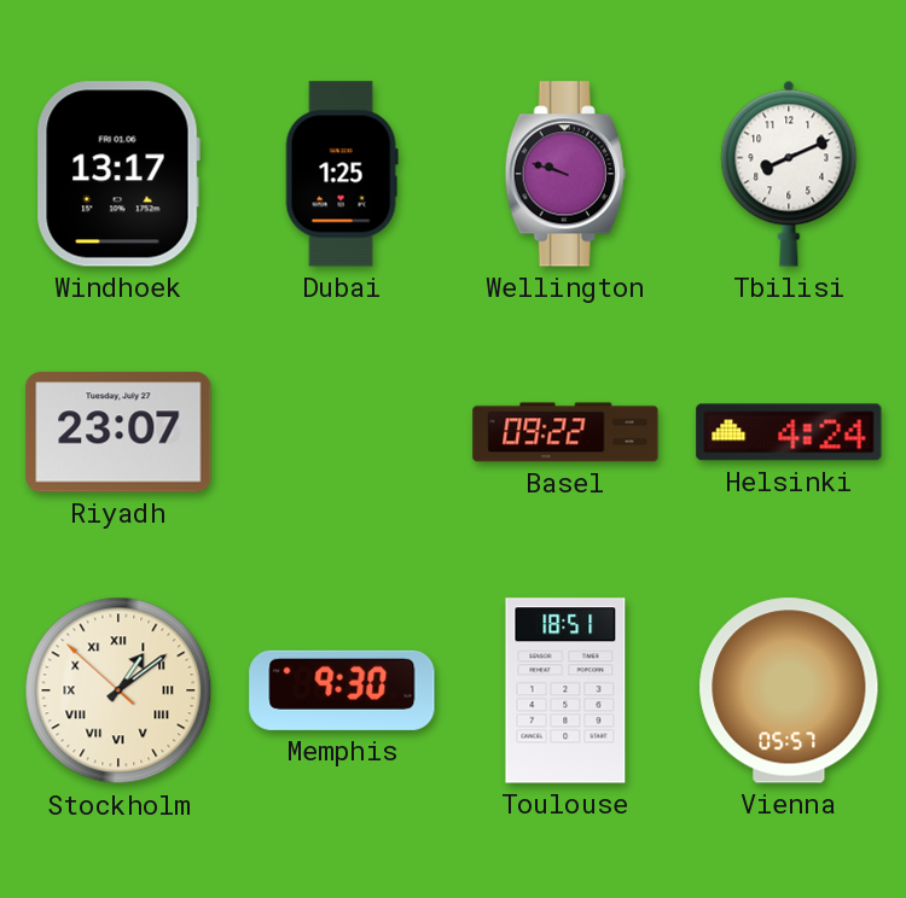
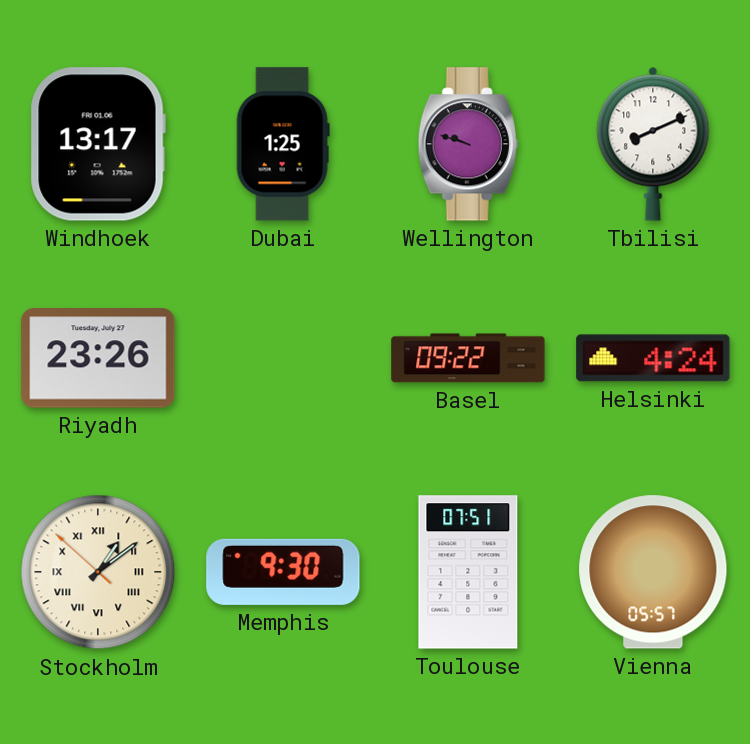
Riyadh: 23:07 -> 23:26 (98, 358)
Toulouse: 18:51 -> 07:51 (468, 572)
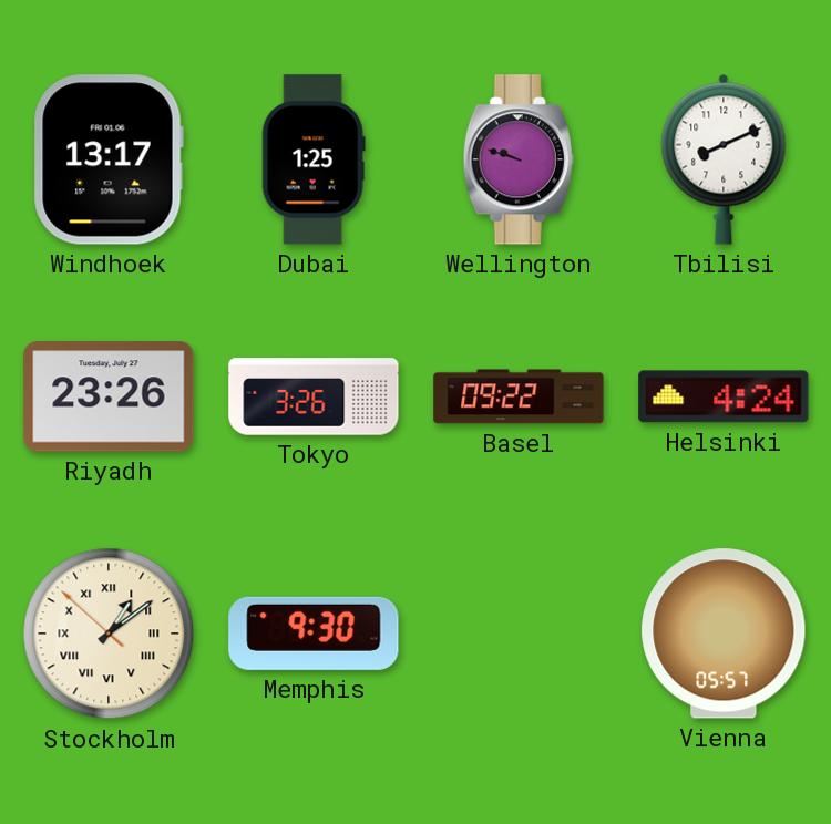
Tokyo: none -> 3:26 (314, 396)
Toulouse: 07:51 -> none (468, 572)
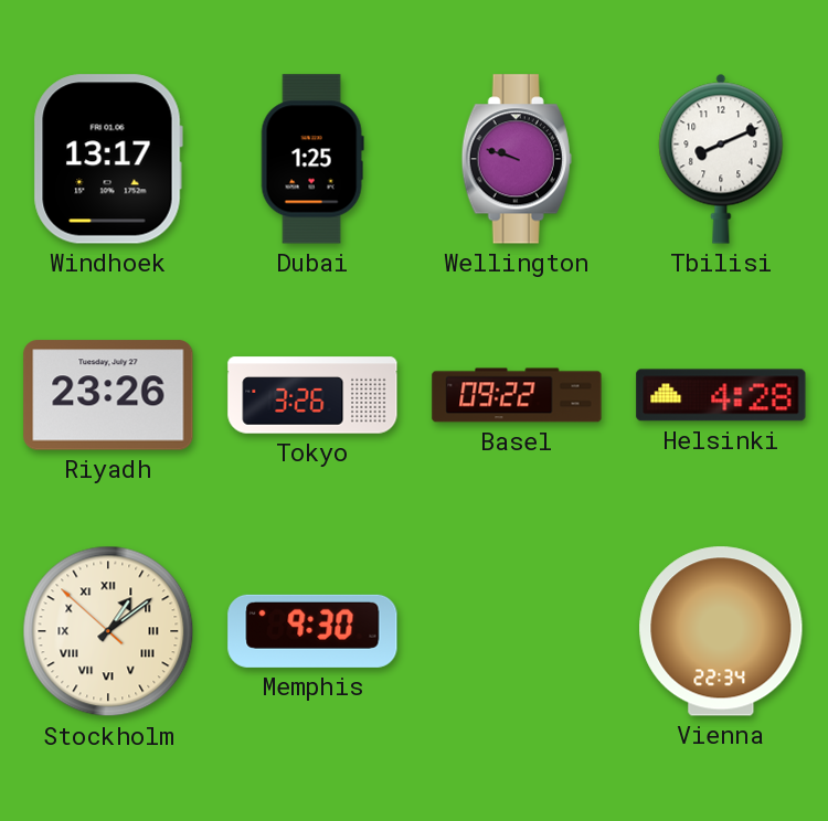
Helsinki: 4:24 -> 4:28 (721, 395)
Vienna: 05:57 -> 22:34 (721, 631)
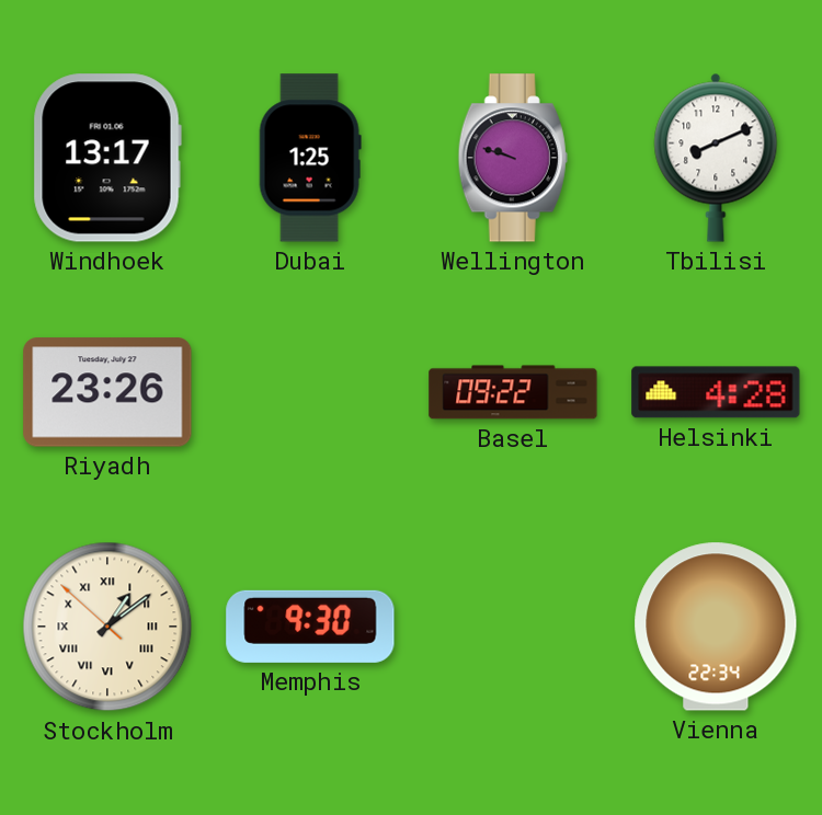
Tokyo: 3:26 -> none (312, 395)
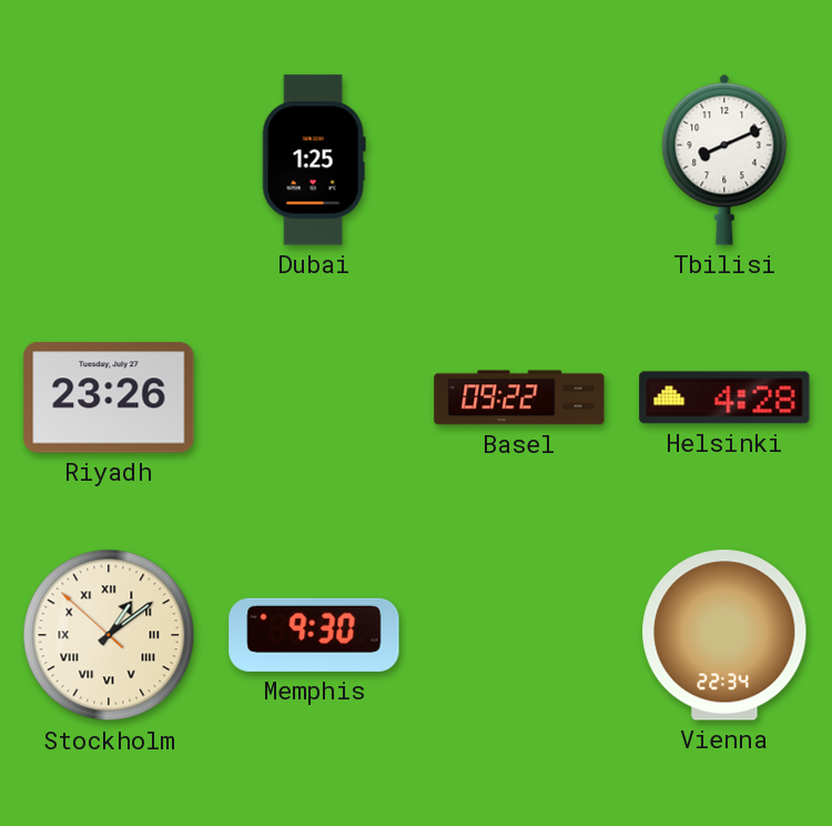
Windhoek: 13:17 -> none (107, 158)
Wellington: 9:48 -> none (513, 158)
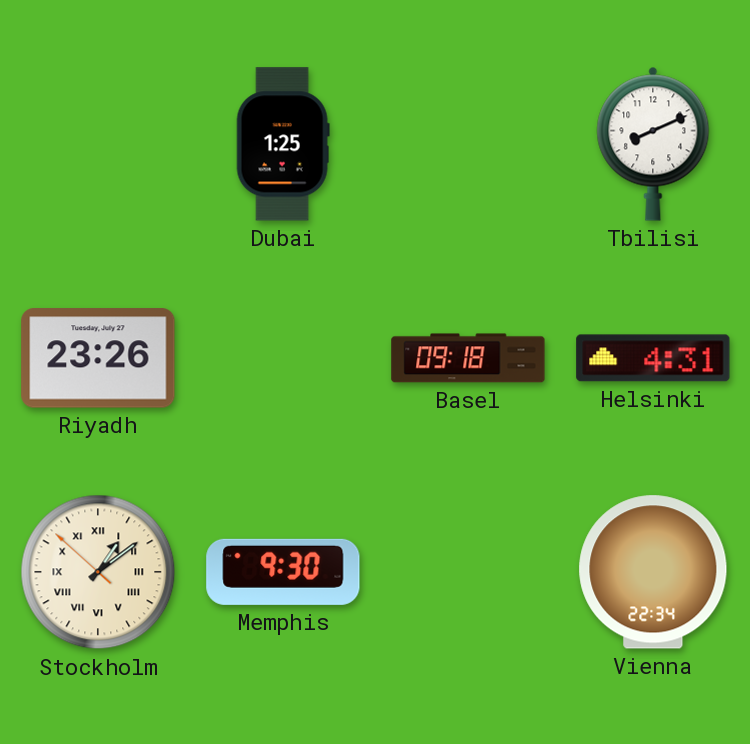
Basel: 09:22 -> 09:18 (468, 358)
Helsinki: 4:28 -> 4:31 (653, 358)
